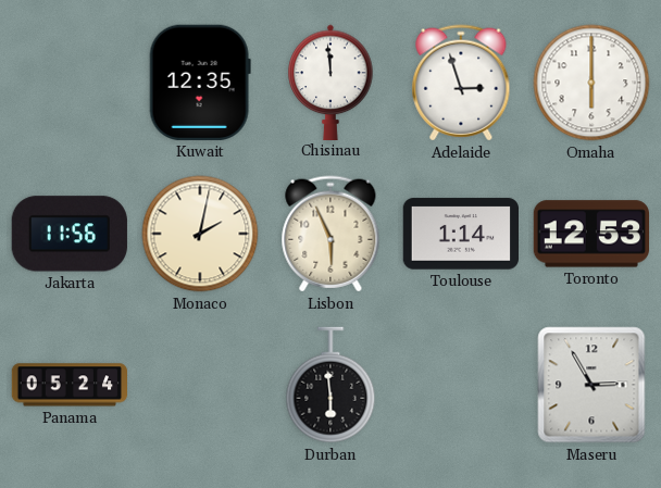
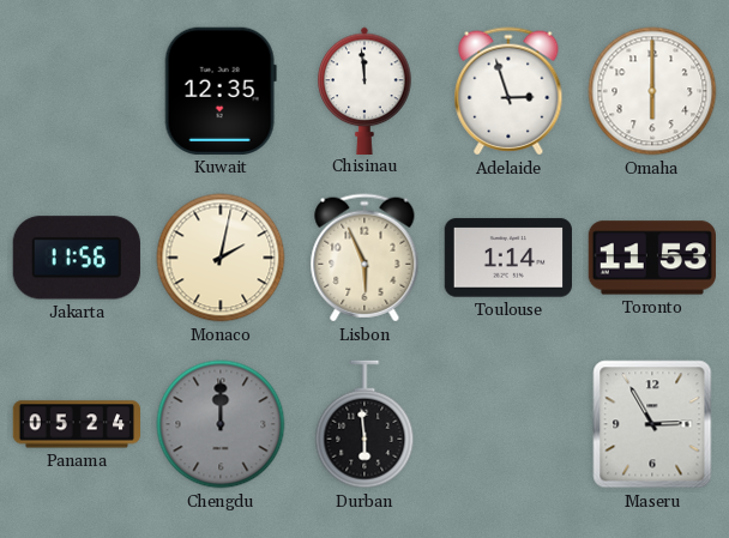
Toronto: 12:53 -> 11:53 (651, 258)
Chengdu: none -> 12:00 (221, 424)
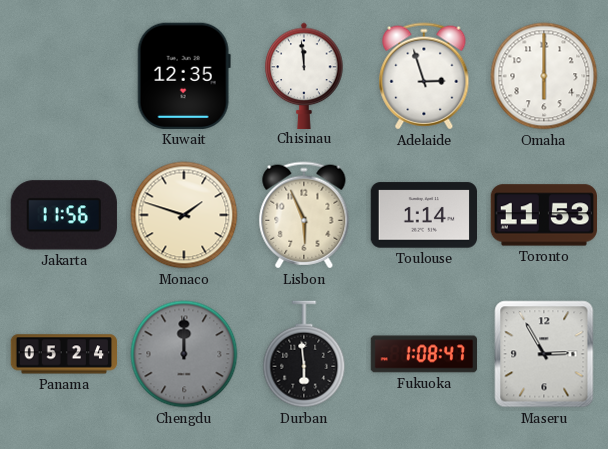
Monaco: 2:02 -> 1:48 (184, 215)
Fukuoka: none -> 1:08 (423, 354)
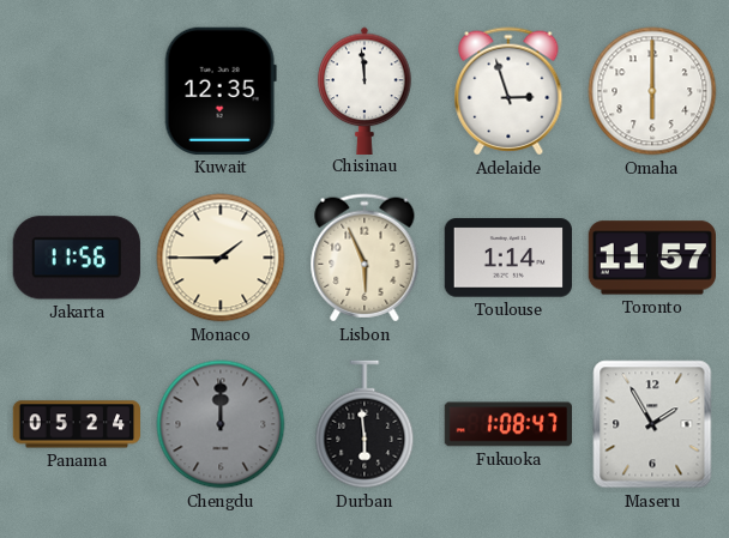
Monaco: 1:48 -> 1:45 (221, 258)
Toronto: 11:53 -> 11:57 (651, 258)
Maseru: 2:55 -> 1:55 (652, 424)
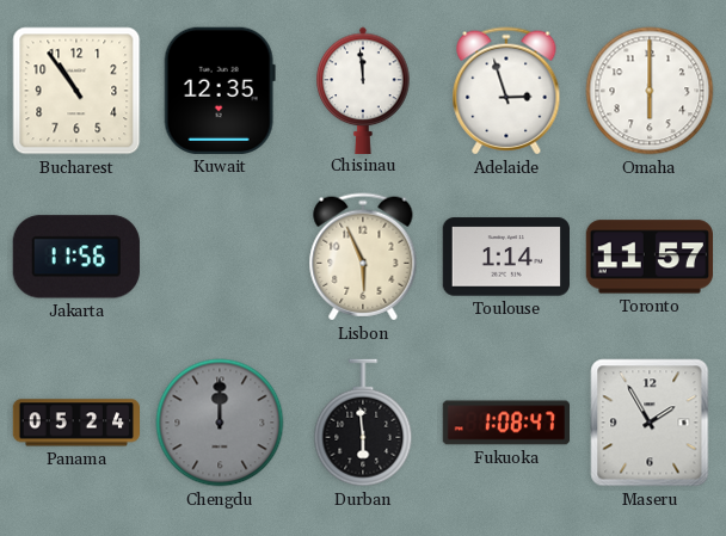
Bucharest: none -> 10:54 (76, 91)
Monaco: 1:45 -> none (221, 258)
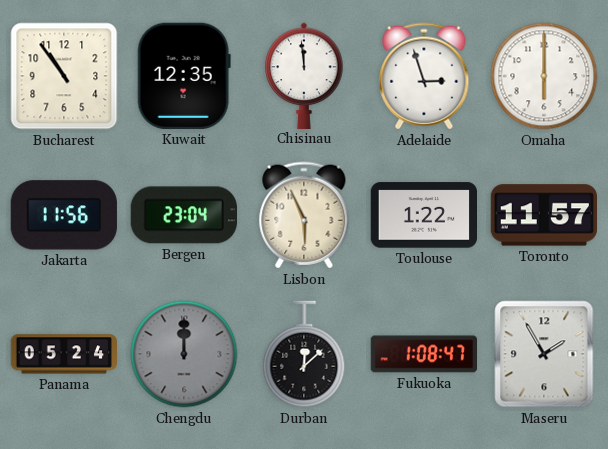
Bergen: none -> 23:04 (184, 215)
Toulouse: 1:14 -> 1:22 (423, 215)
Durban: 5:59 -> 12:08 (304, 354)
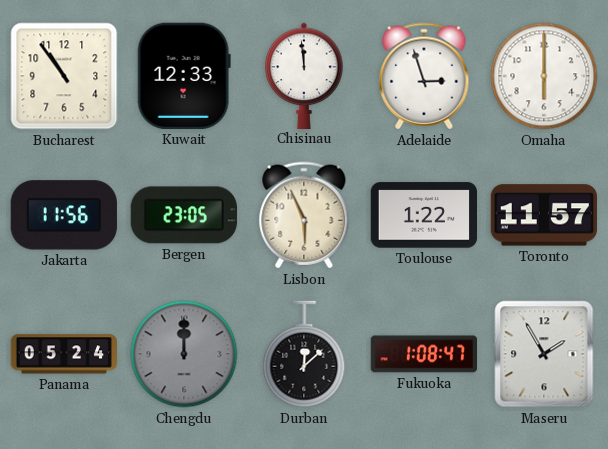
Kuwait: 12:35 -> 12:33 (184, 76)
Bergen: 23:04 -> 23:05 (184, 215)
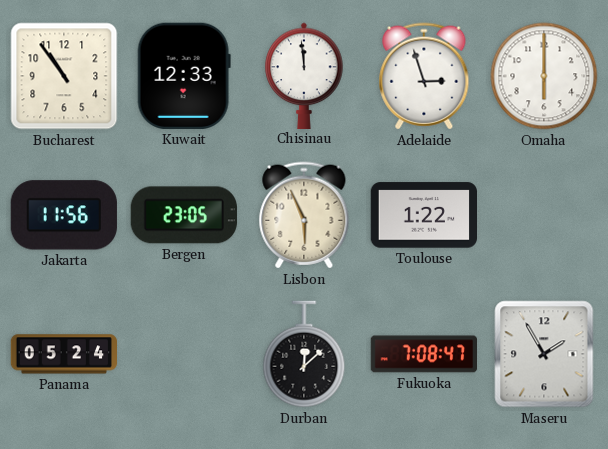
Toronto: 11:57 -> none (543, 215)
Chengdu: 12:00 -> none (184, 354)
Fukuoka: 1:08 -> 7:08 (423, 354)
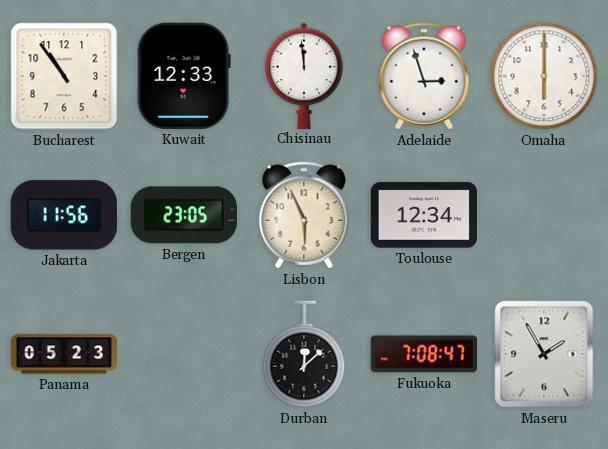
Toulouse: 1:22 -> 12:34 (423, 215)
Panama: 05:24 -> 05:23 (64, 354)
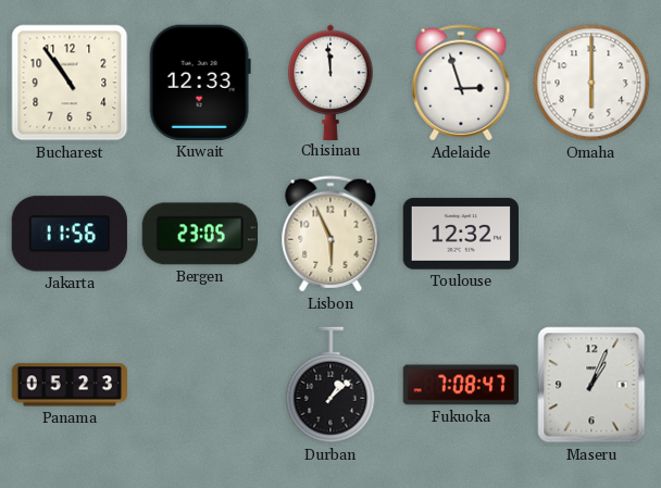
Toulouse: 12:34 -> 12:32 (460, 234)
Durban: 12:08 -> 1:08 (330, 385)
Maseru: 1:55 -> 1:04 (591, 385)
